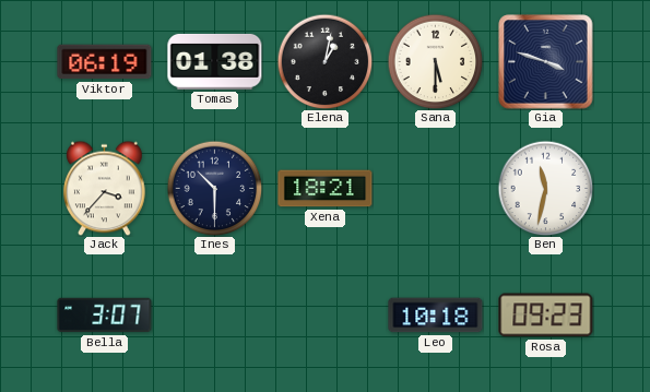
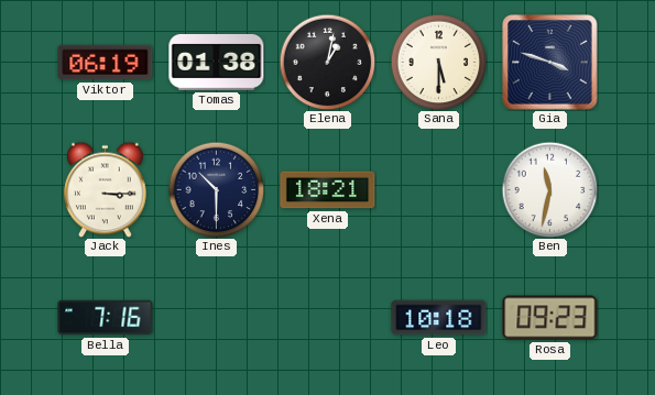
Jack: 3:37 -> 3:15 (106, 189)
Bella: 3:07 -> 7:16 (106, 318)
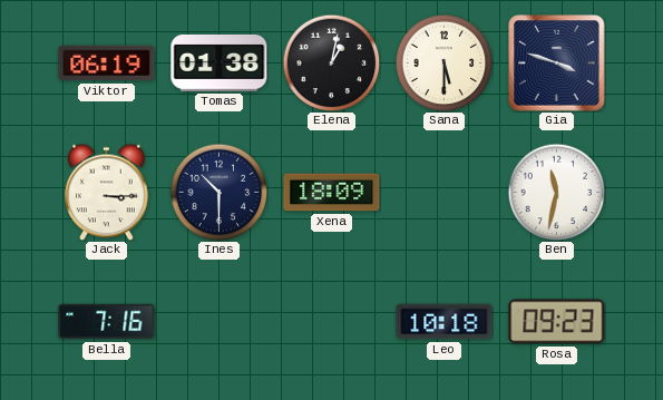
Xena: 18:21 -> 18:09 (332, 193)
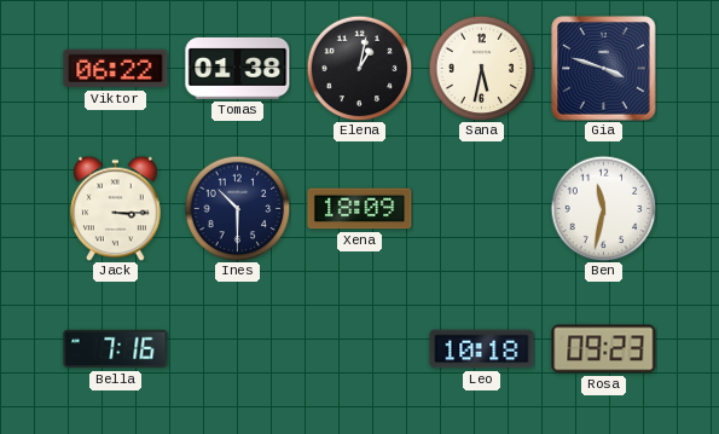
Viktor: 06:19 -> 06:22 (116, 69)
Sana: 5:30 -> 5:32 (481, 68)
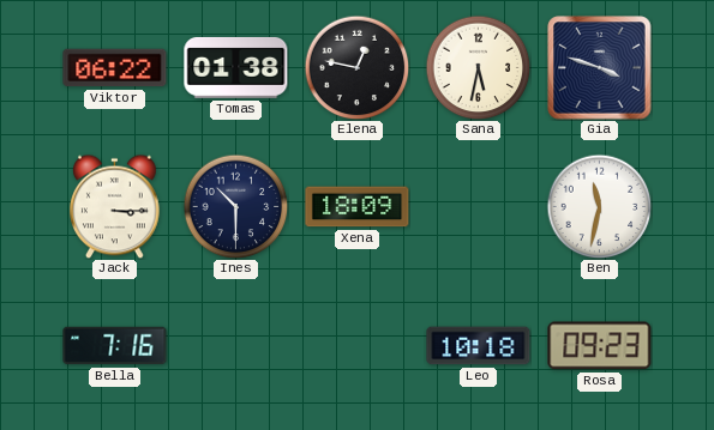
Elena: 1:02 -> 12:47 (356, 67)
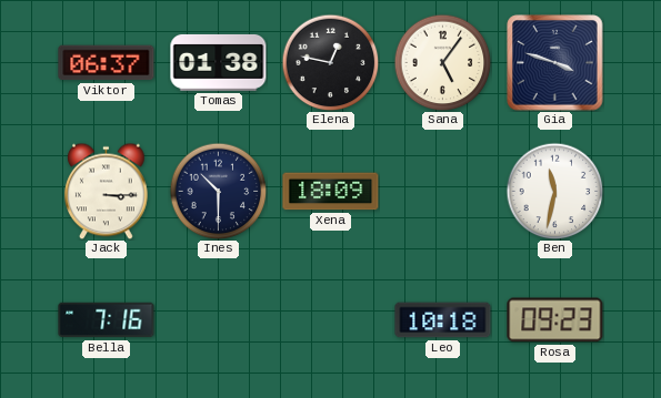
Viktor: 06:22 -> 06:37 (107, 63)
Sana: 5:32 -> 5:06 (442, 62)
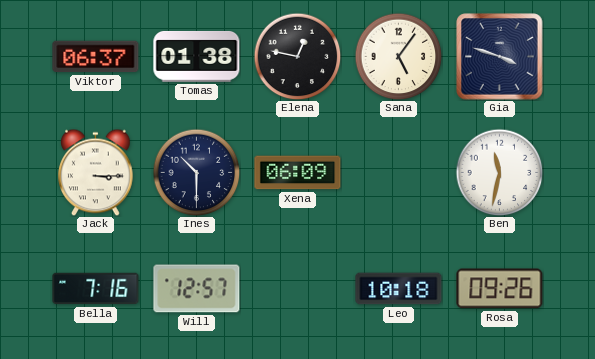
Xena: 18:09 -> 06:09 (298, 173)
Will: none -> 12:57 (197, 289)
Rosa: 09:23 -> 09:26 (500, 289)
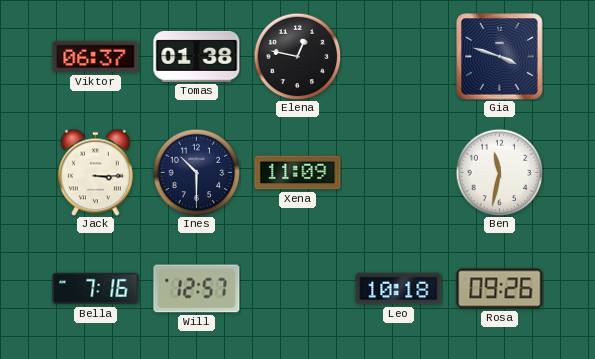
Sana: 5:06 -> none (398, 56)
Xena: 06:09 -> 11:09 (298, 173)
